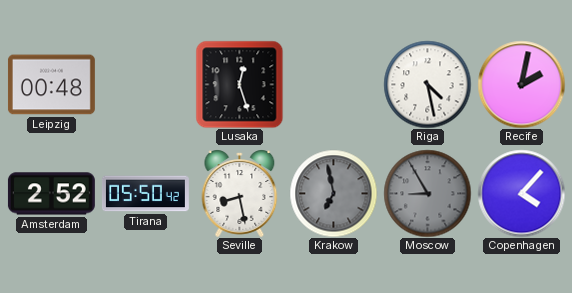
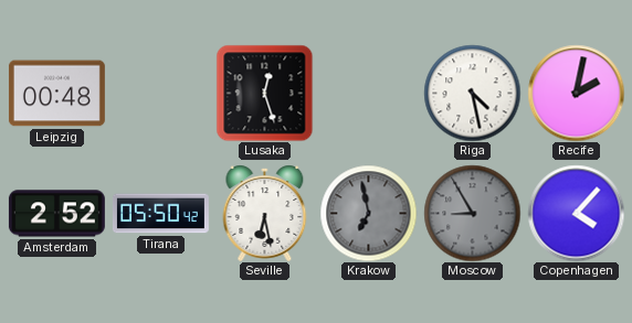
Seville: 8:28 -> 6:28 (265, 213)
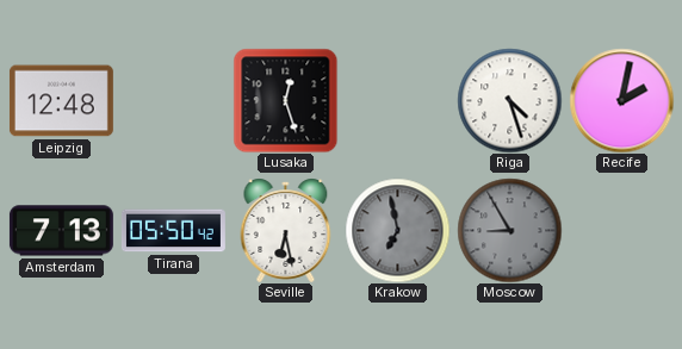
Leipzig: 00:48 -> 12:48 (61, 101)
Riga: 4:28 -> 4:27 (509, 100)
Amsterdam: 2:52 -> 7:13 (61, 231)
Copenhagen: 4:07 -> none (576, 213)
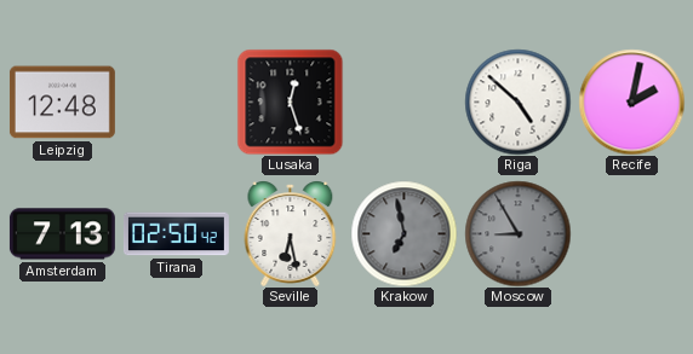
Riga: 4:27 -> 4:52 (517, 101)
Tirana: 05:50 -> 02:50 (176, 234)
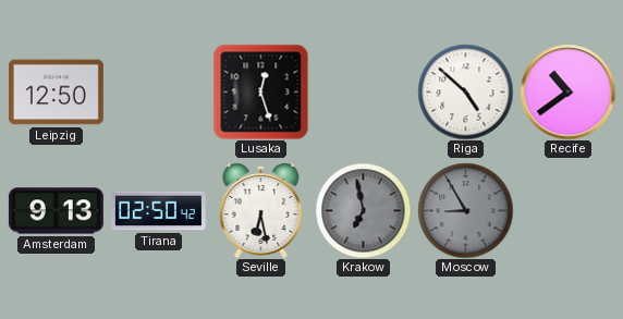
Leipzig: 12:48 -> 12:50 (56, 93)
Recife: 2:02 -> 10:39 (567, 91)
Amsterdam: 7:13 -> 9:13 (56, 211)
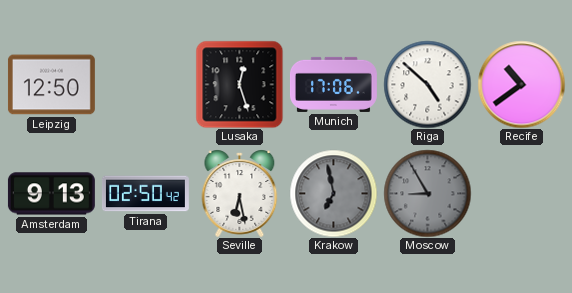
Munich: none -> 17:06 (333, 84)
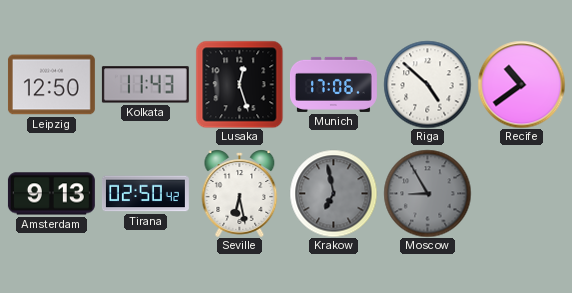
Kolkata: none -> 11:43 (145, 85)
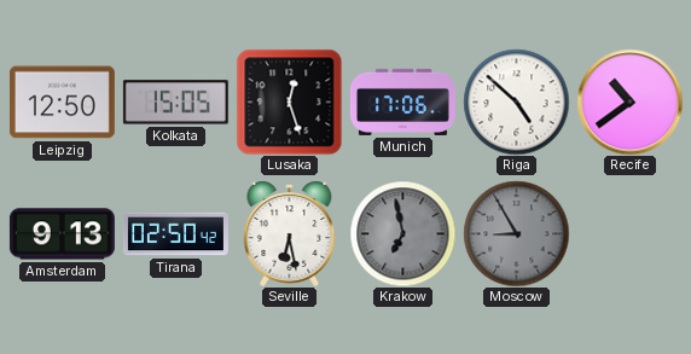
Kolkata: 11:43 -> 15:05 (175, 103)
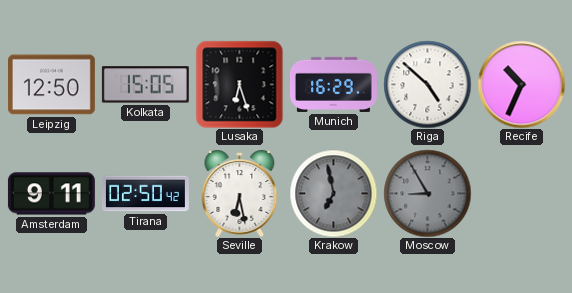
Lusaka: 12:27 -> 6:27 (239, 84)
Munich: 17:06 -> 16:29 (333, 84)
Recife: 10:39 -> 10:34 (521, 84)
Amsterdam: 9:13 -> 9:11 (51, 194)
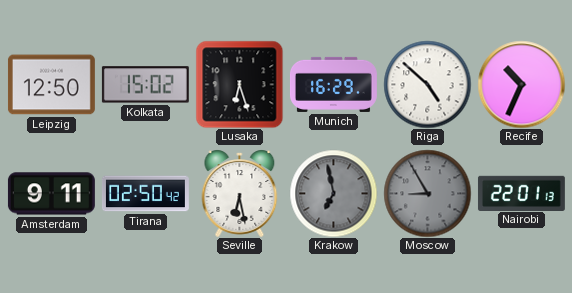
Kolkata: 15:05 -> 15:02 (145, 85)
Nairobi: none -> 22:01 (521, 193)
